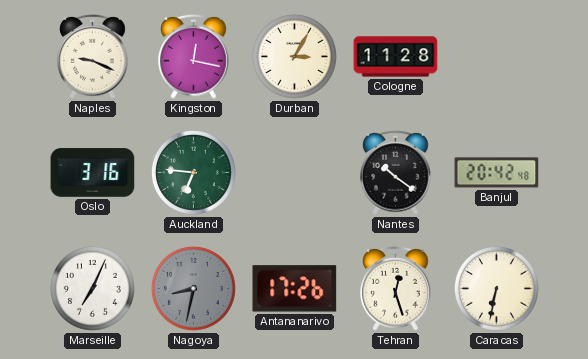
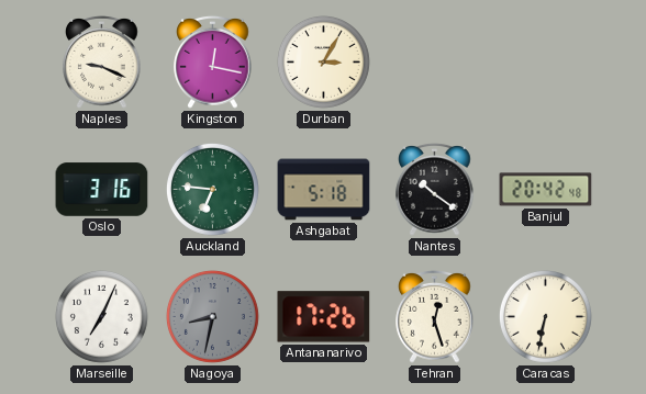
Cologne: 11:28 -> none (396, 57)
Ashgabat: none -> 5:18 (324, 190)
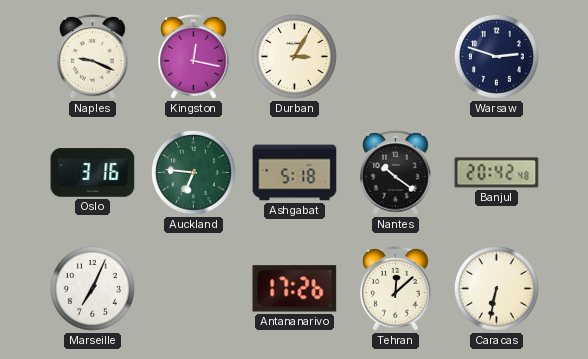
Warsaw: none -> 2:48 (496, 56)
Nagoya: 8:32 -> none (212, 316)
Tehran: 12:27 -> 12:08 (396, 288)
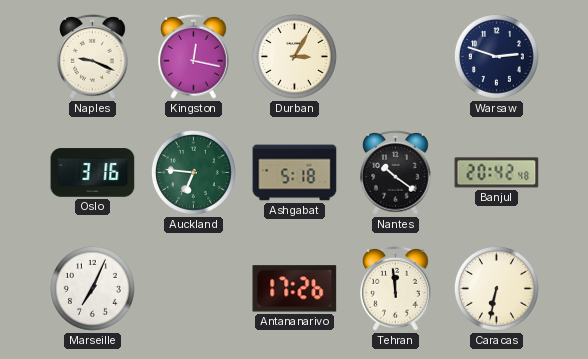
Tehran: 12:08 -> 11:59 (396, 288)
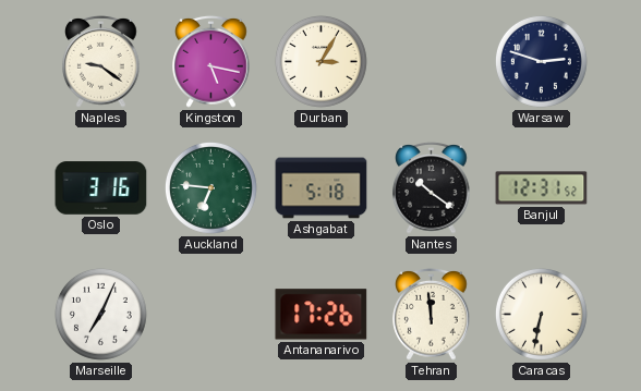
Naples: 9:19 -> 9:21 (101, 61)
Kingston: 12:17 -> 5:17 (211, 61)
Banjul: 20:42 -> 12:31 (542, 188)
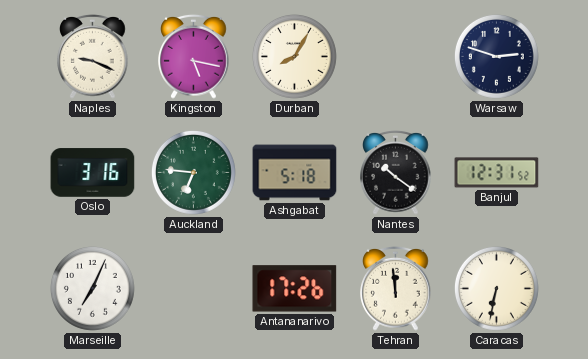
Naples: 9:21 -> 9:19 (93, 56)
Durban: 3:05 -> 8:05 (294, 56)
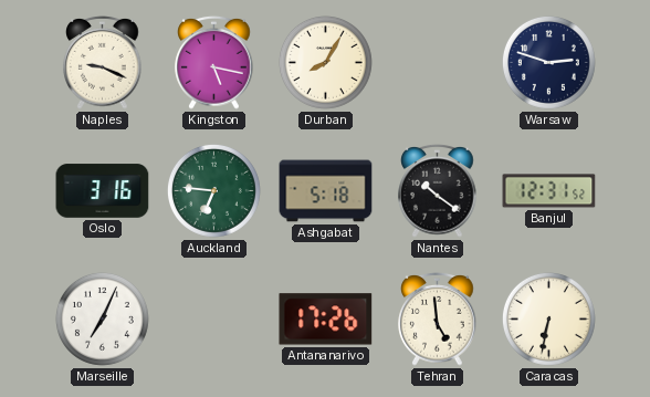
Tehran: 11:59 -> 4:59 (438, 318)
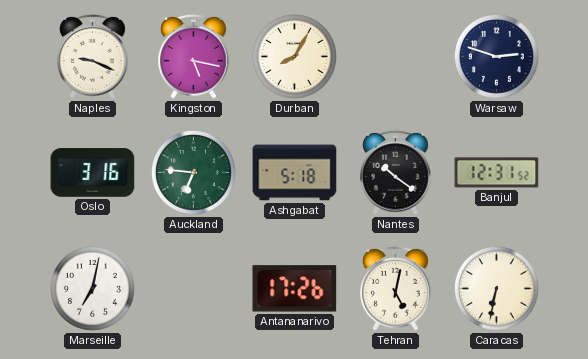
Marseille: 7:04 -> 7:02 (92, 288)
Tehran: 4:59 -> 5:02 (396, 288)
